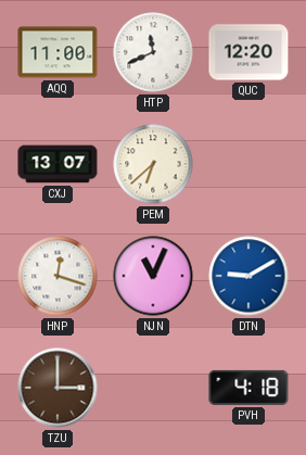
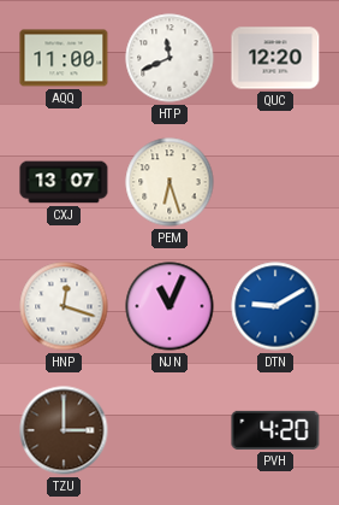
PEM: 6:38 -> 6:27 (169, 182)
PVH: 4:18 -> 4:20 (275, 430)
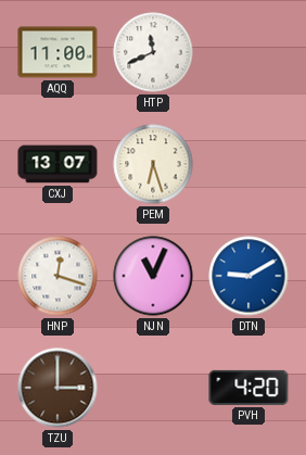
QUC: 12:20 -> none (275, 58)
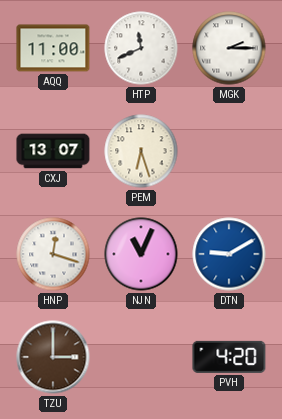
MGK: none -> 2:15 (229, 48)
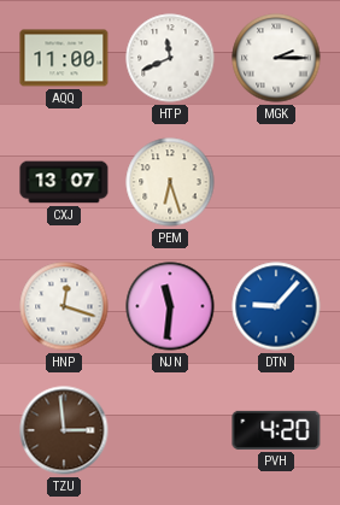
NJN: 11:04 -> 11:31 (170, 306)
DTN: 9:10 -> 9:07 (276, 306)
TZU: 3:00 -> 2:59 (64, 430)
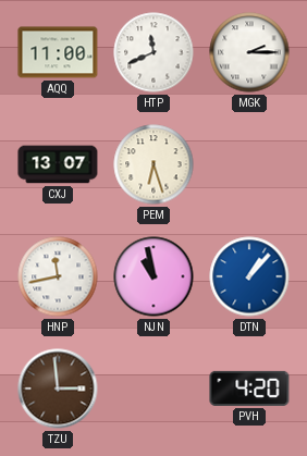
HNP: 12:18 -> 11:43 (58, 276)
NJN: 11:31 -> 10:58 (153, 276)
DTN: 9:07 -> 1:07 (249, 276)
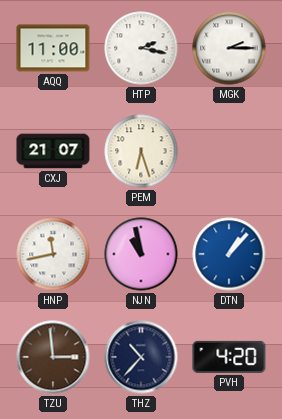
HTP: 11:41 -> 2:17 (141, 48)
CXJ: 13:07 -> 21:07 (53, 151)
THZ: none -> 10:37 (141, 357)
